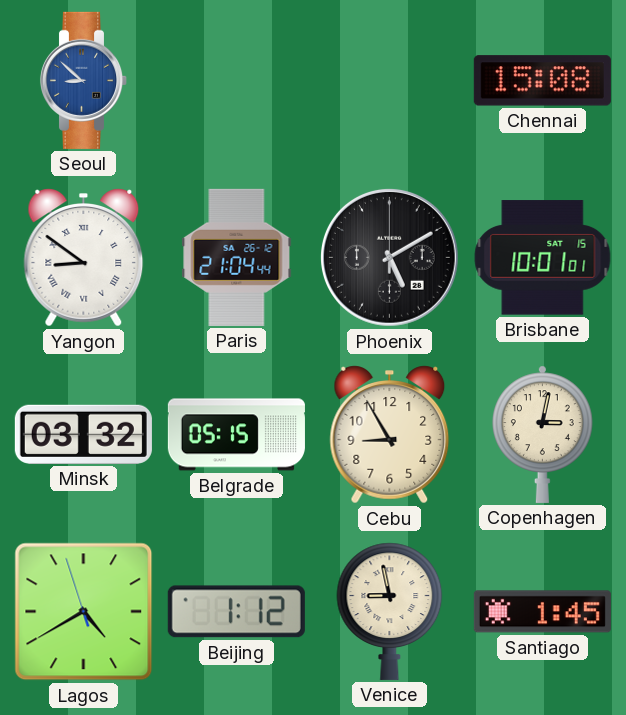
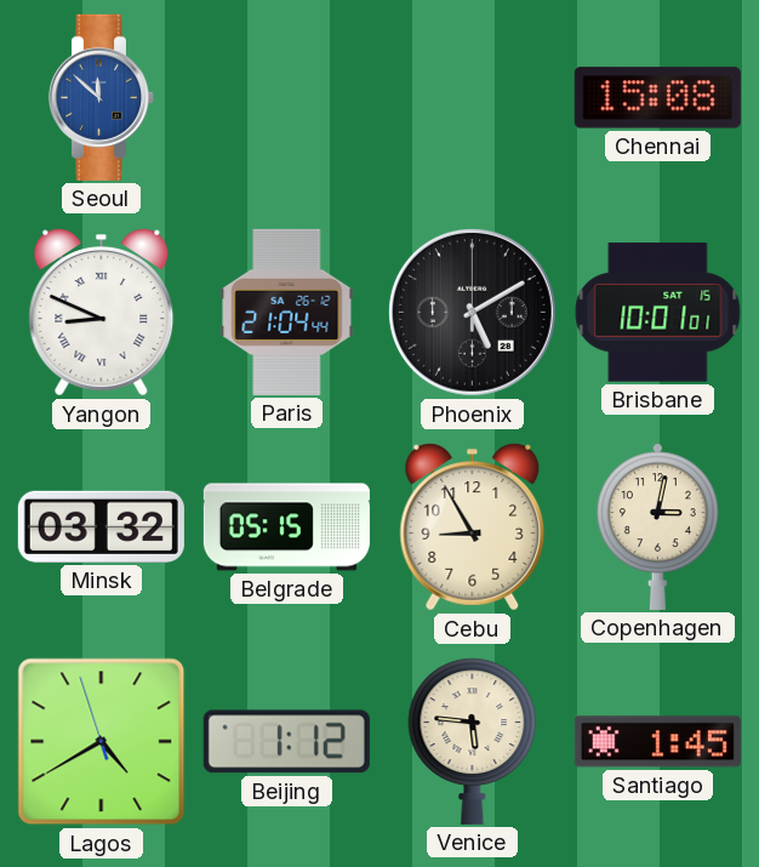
Seoul: 8:52 -> 11:52 (102, 97)
Yangon: 8:51 -> 8:49 (102, 313)
Venice: 8:58 -> 5:46 (473, 741)
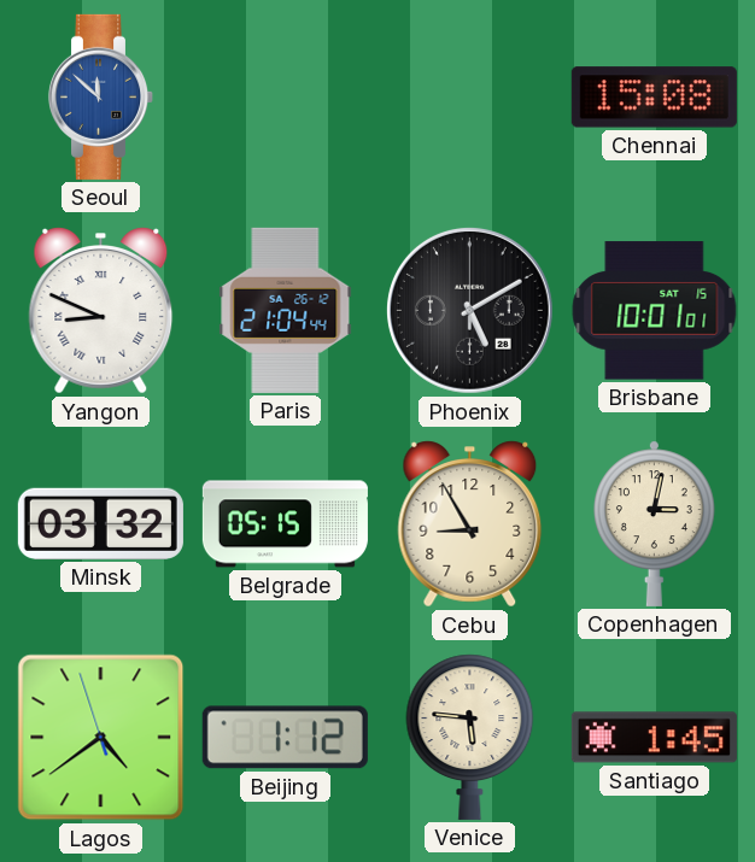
Lagos: 4:39 -> 4:38 (101, 738)
